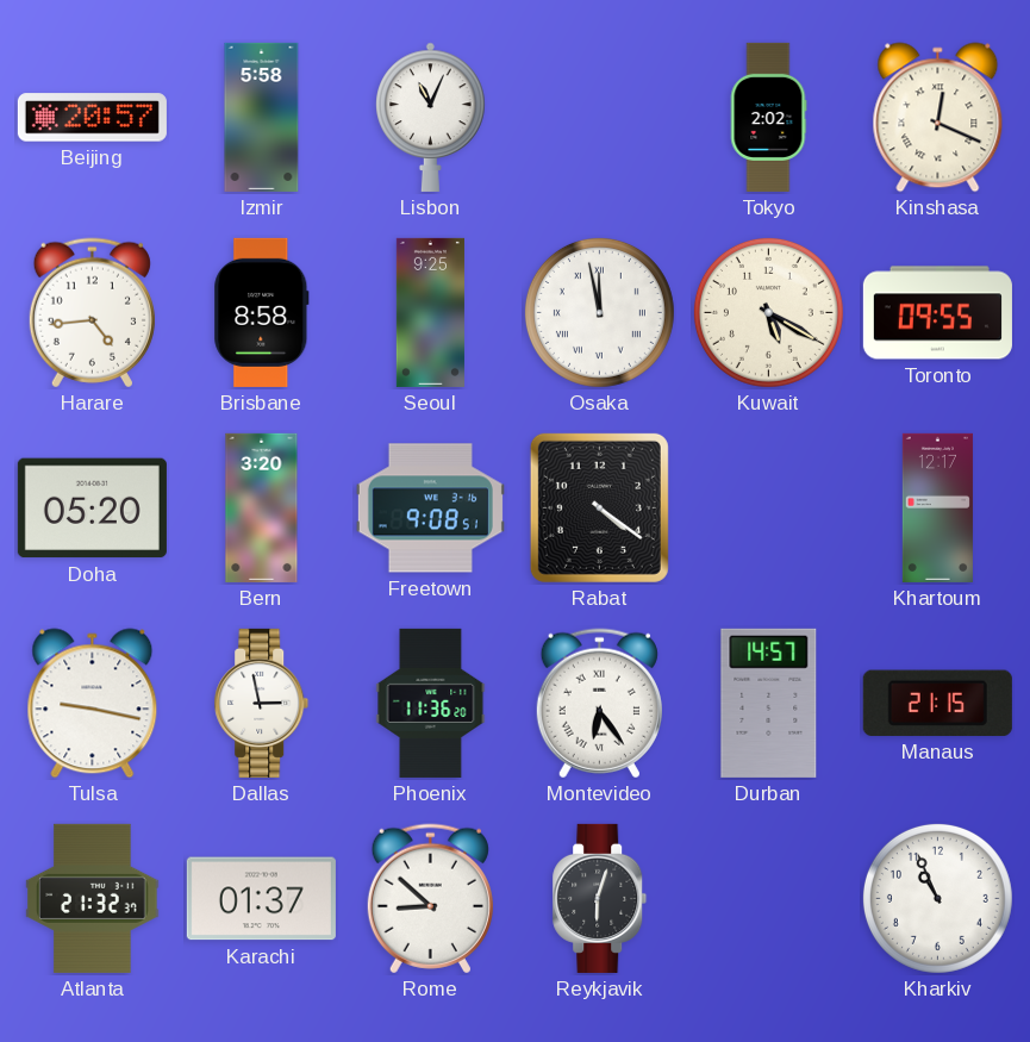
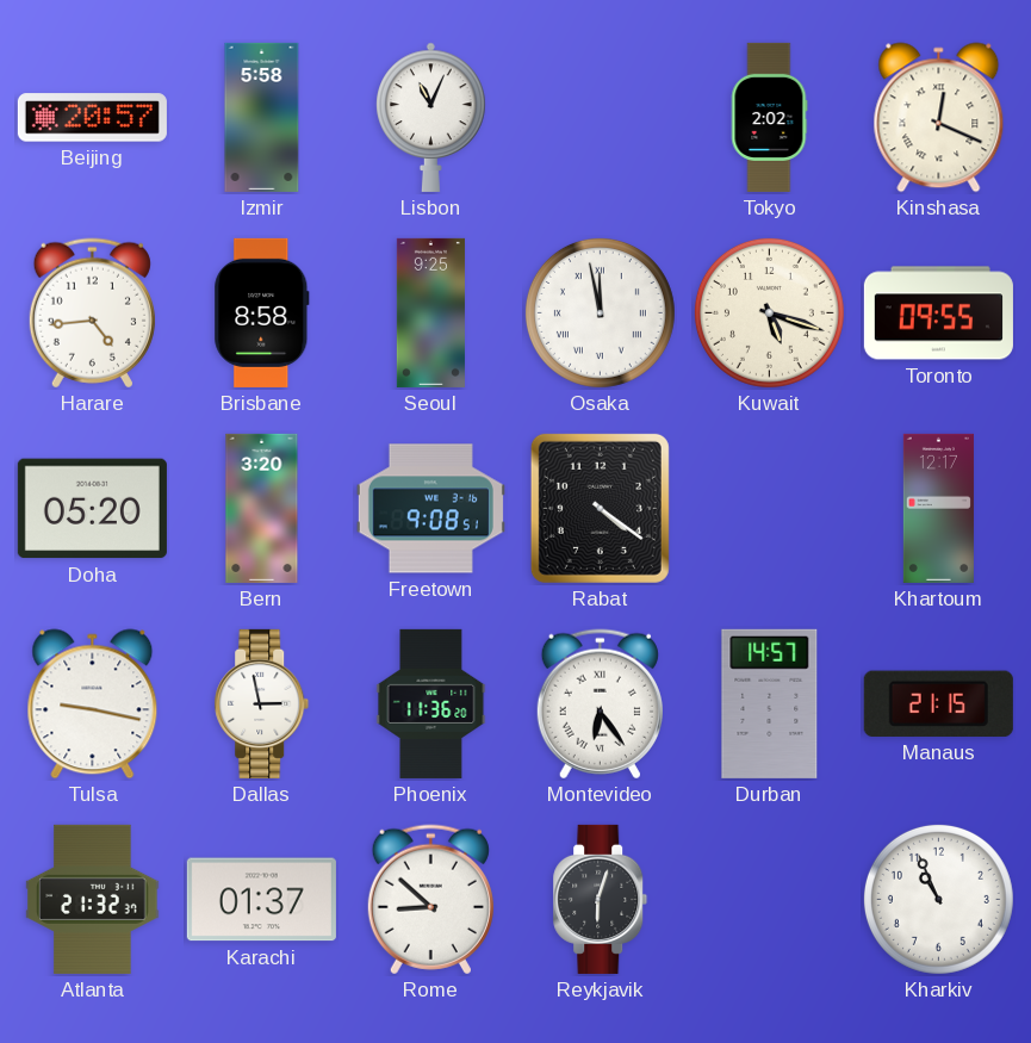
Kuwait: 5:20 -> 5:18 (769, 312)
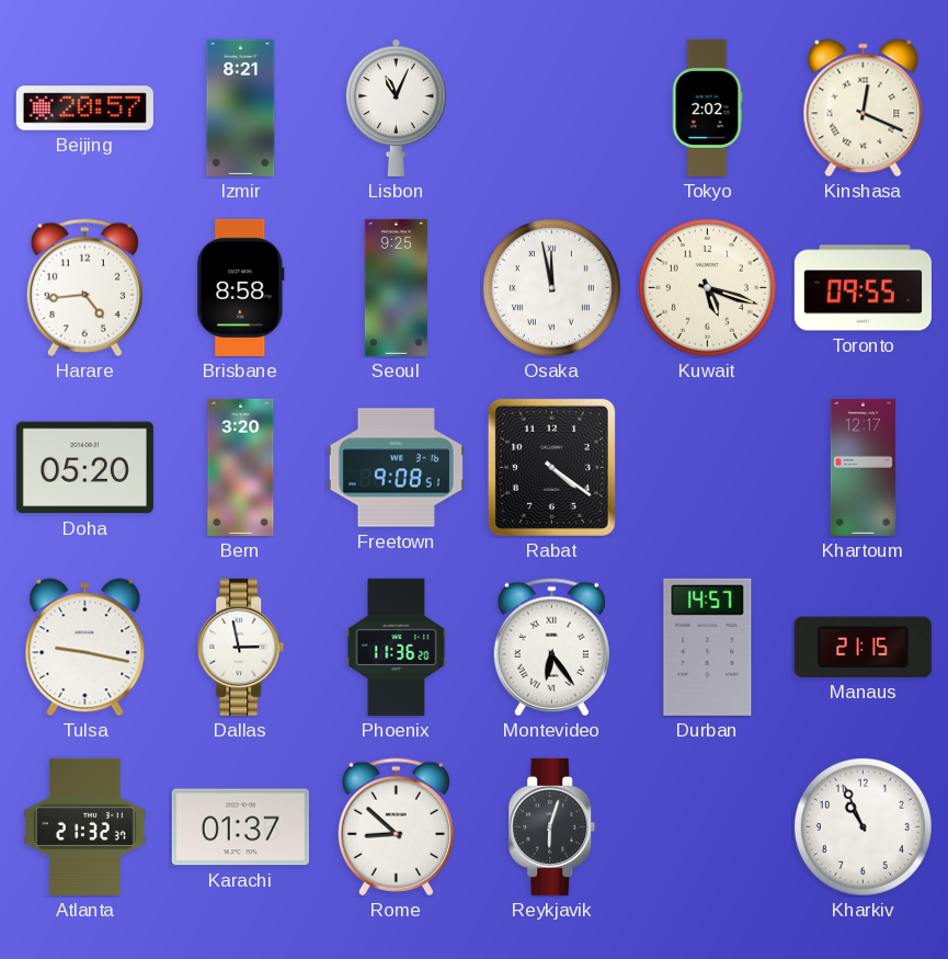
Izmir: 5:58 -> 8:21 (241, 107)
